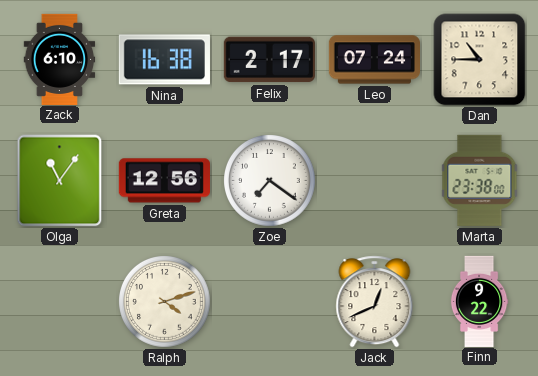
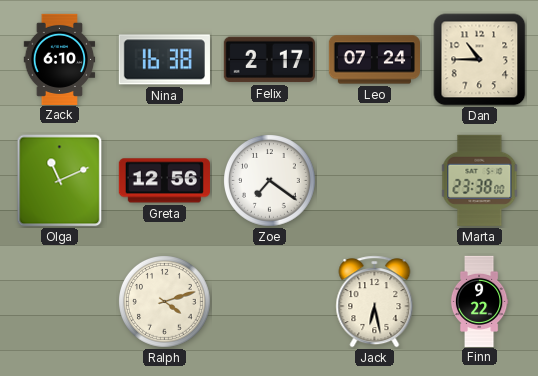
Olga: 11:06 -> 11:11 (60, 181)
Jack: 12:41 -> 6:28 (375, 302)
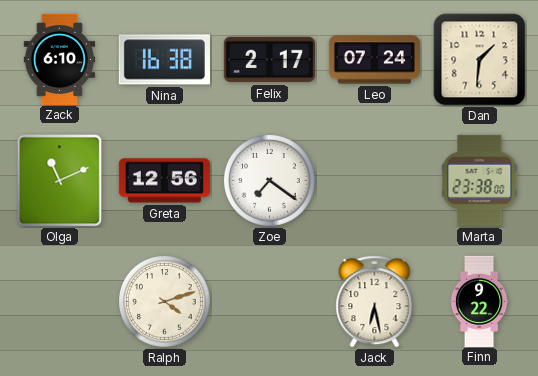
Dan: 10:45 -> 1:31 (480, 60)
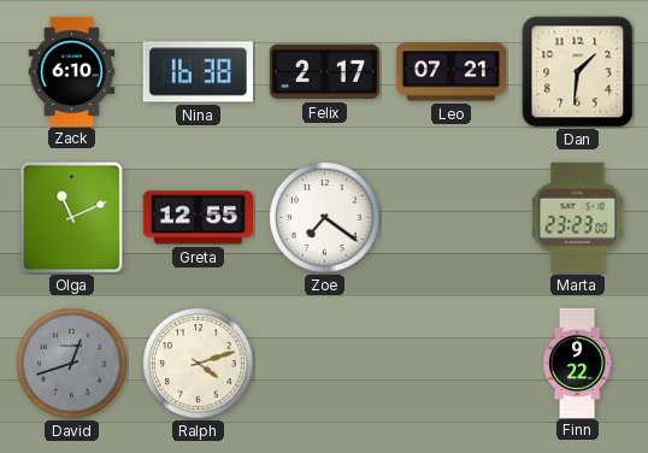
Leo: 07:24 -> 07:21 (450, 72)
Greta: 12:56 -> 12:55 (198, 218)
Marta: 23:38 -> 23:23 (578, 217)
David: none -> 12:42 (72, 364)
Jack: 6:28 -> none (375, 302)
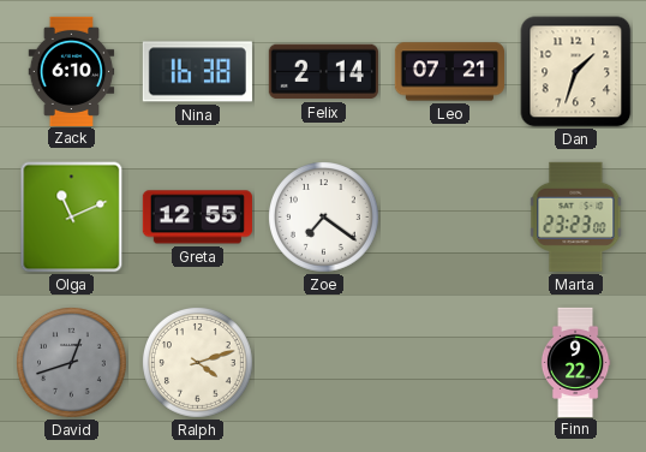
Felix: 2:17 -> 2:14 (323, 72)
Dan: 1:31 -> 1:33 (576, 72)
